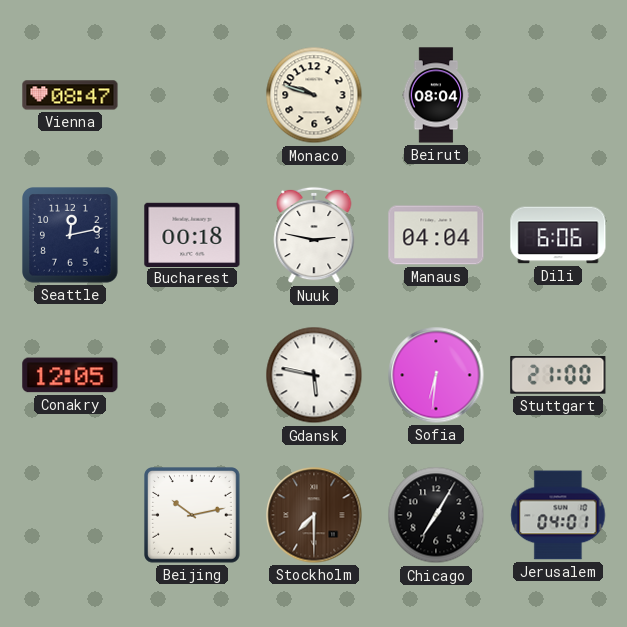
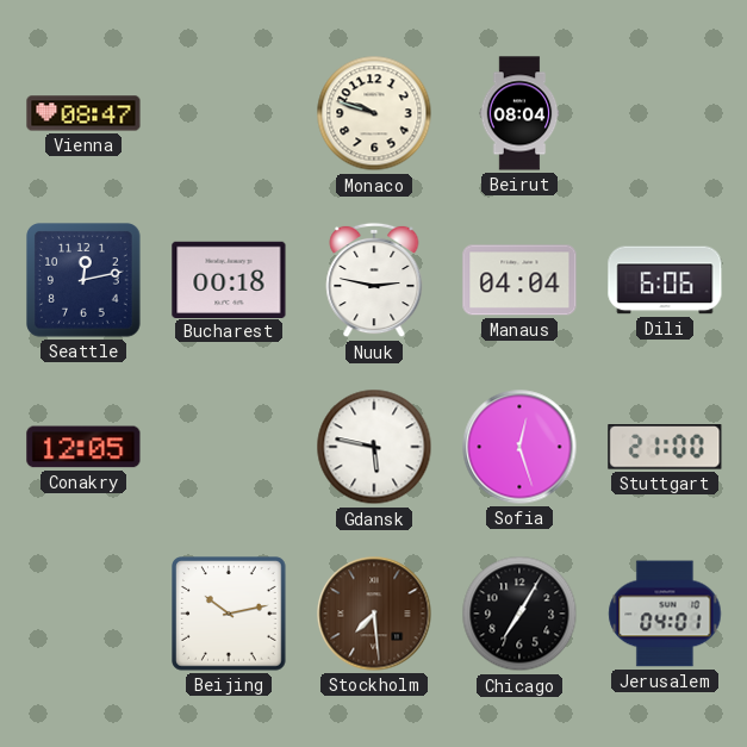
Sofia: 6:31 -> 12:27 (519, 447)
Stockholm: 7:30 -> 7:29 (374, 614)
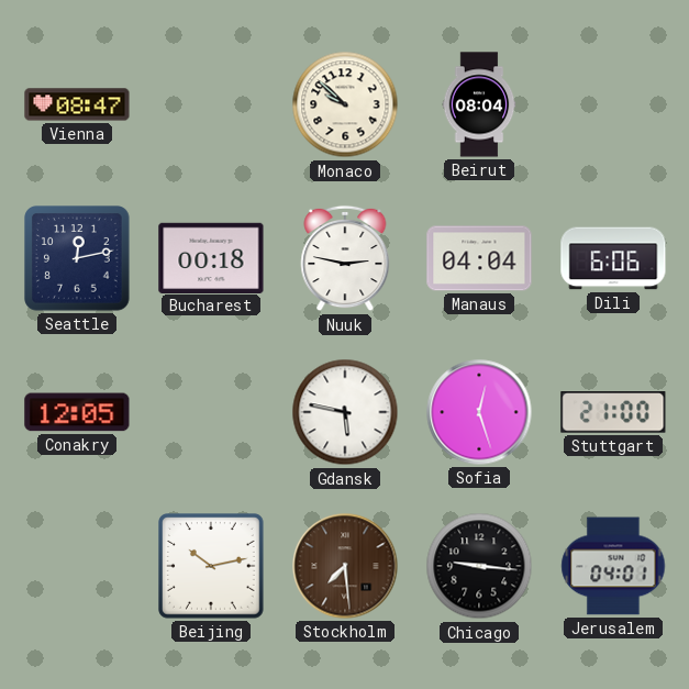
Monaco: 9:48 -> 9:52 (345, 104)
Chicago: 7:05 -> 9:16 (479, 566)
